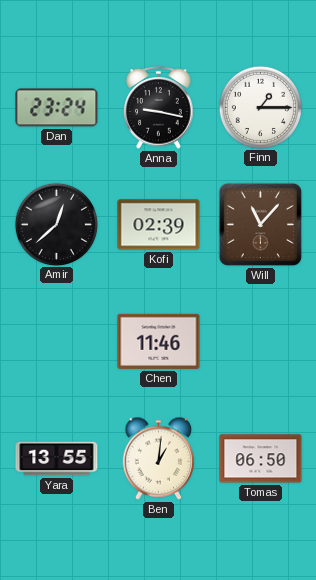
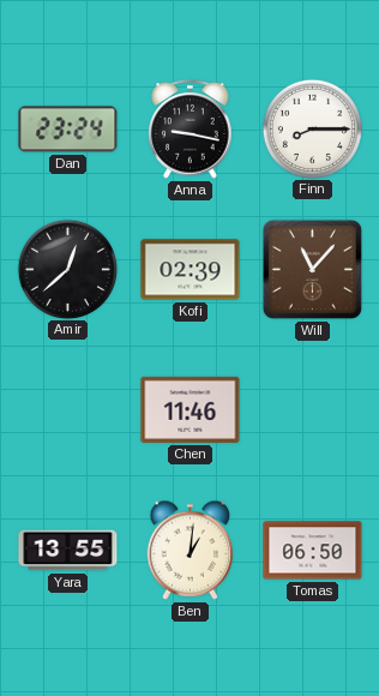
Finn: 1:15 -> 8:15 (312, 128)
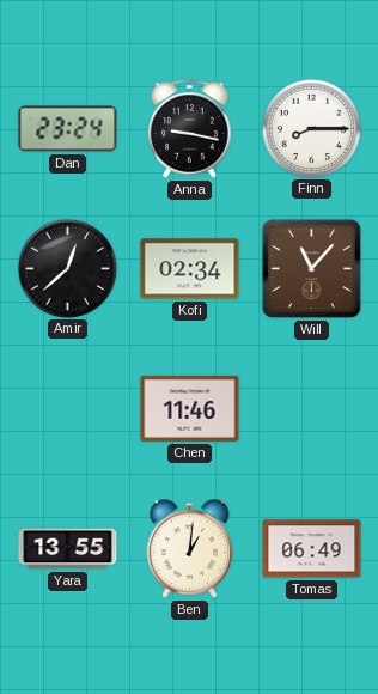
Kofi: 02:39 -> 02:34 (190, 269)
Tomas: 06:50 -> 06:49 (312, 549)
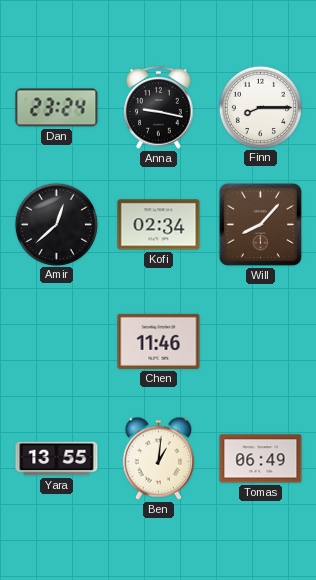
Will: 11:07 -> 8:07 (260, 224)
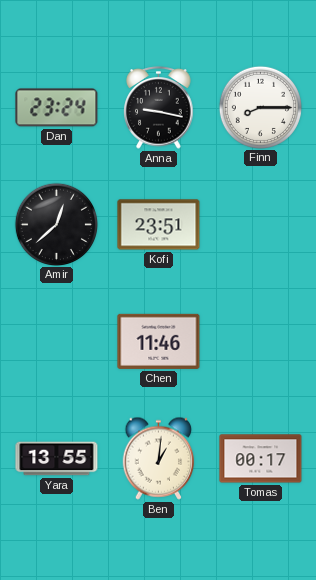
Kofi: 02:34 -> 23:51 (159, 225)
Will: 8:07 -> none (260, 224)
Tomas: 06:49 -> 00:17 (261, 459)
